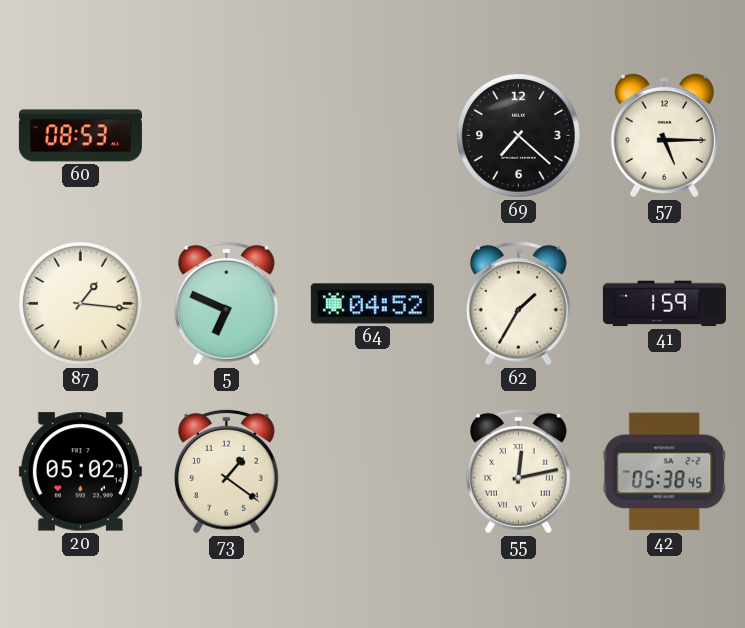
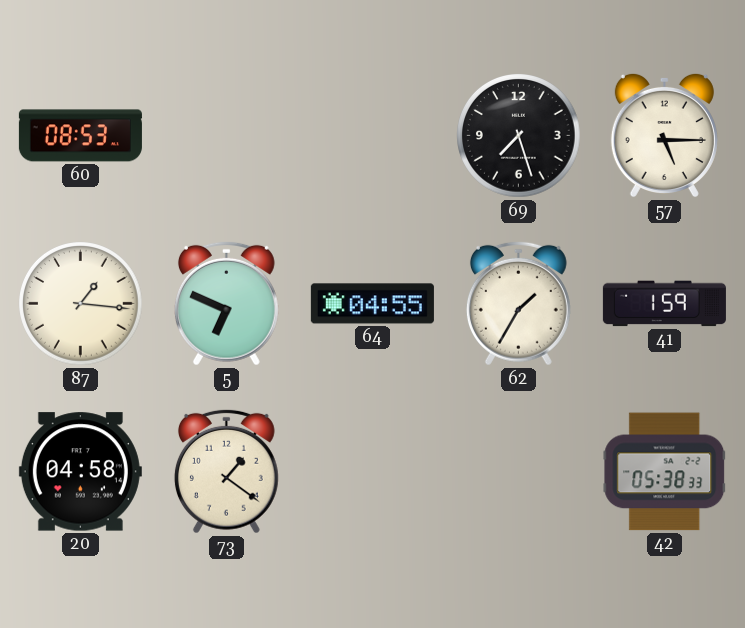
69: 7:22 -> 7:27 (519, 136)
64: 04:52 -> 04:55 (372, 304)
20: 05:02 -> 04:58 (80, 472)
55: 12:13 -> none (518, 471)
42: 05:38:45 -> 05:38:33 (665, 472)
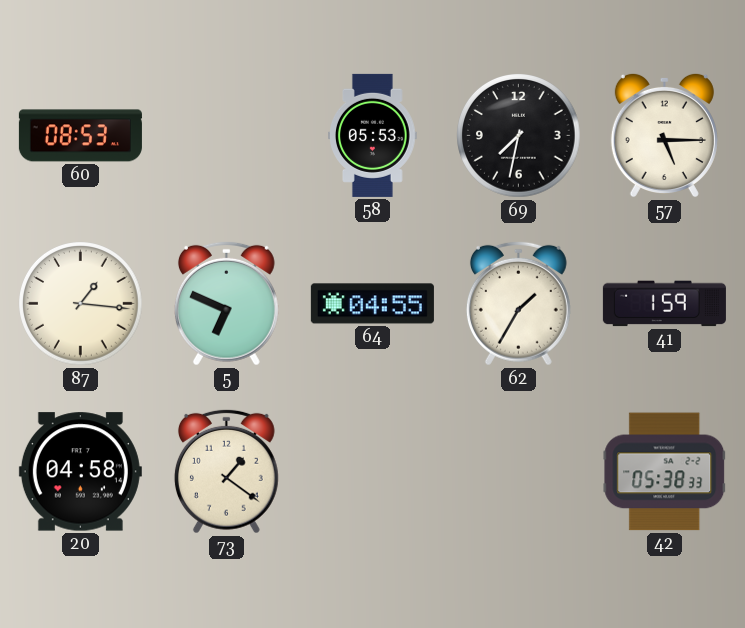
58: none -> 05:53 (373, 135)
69: 7:27 -> 7:32 (519, 136)
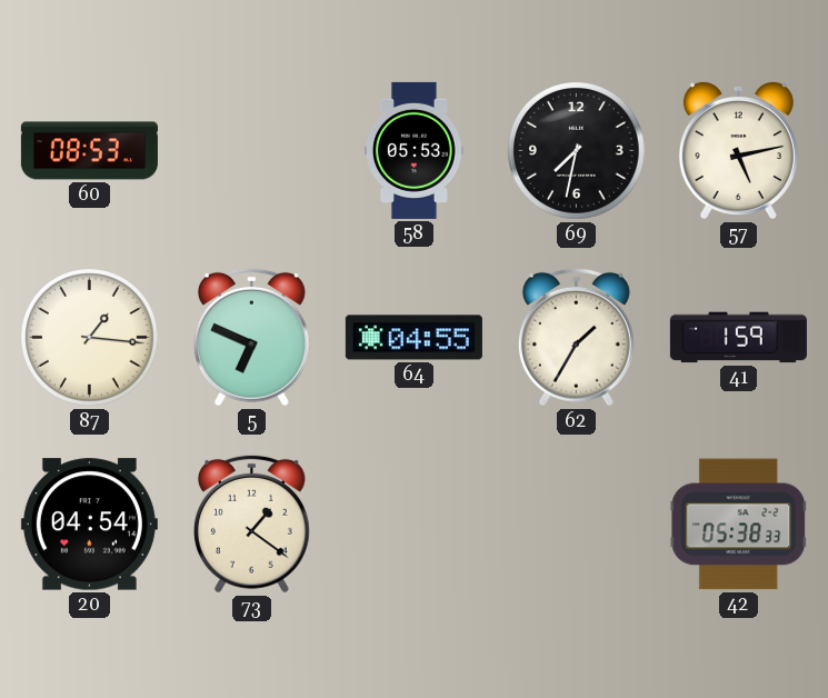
57: 5:15 -> 5:13 (738, 150)
20: 04:58 -> 04:54 (89, 525)
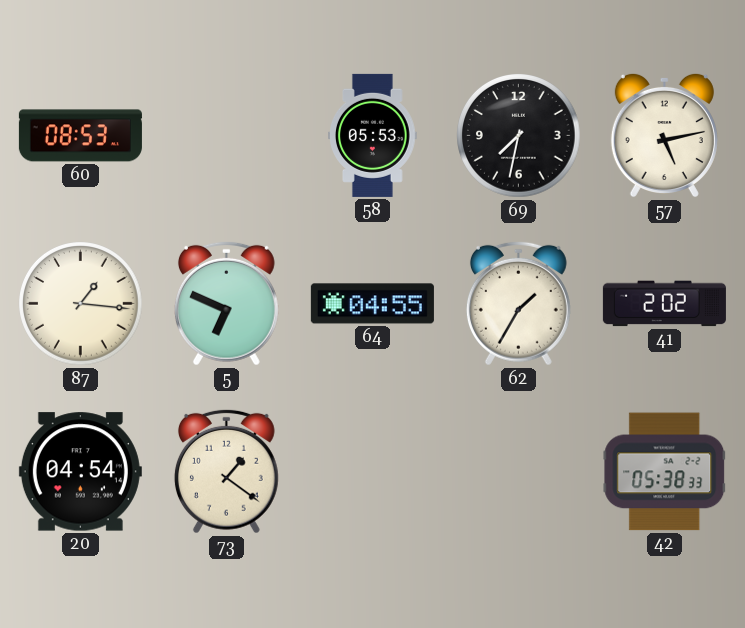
41: 1:59 -> 2:02 (664, 304)
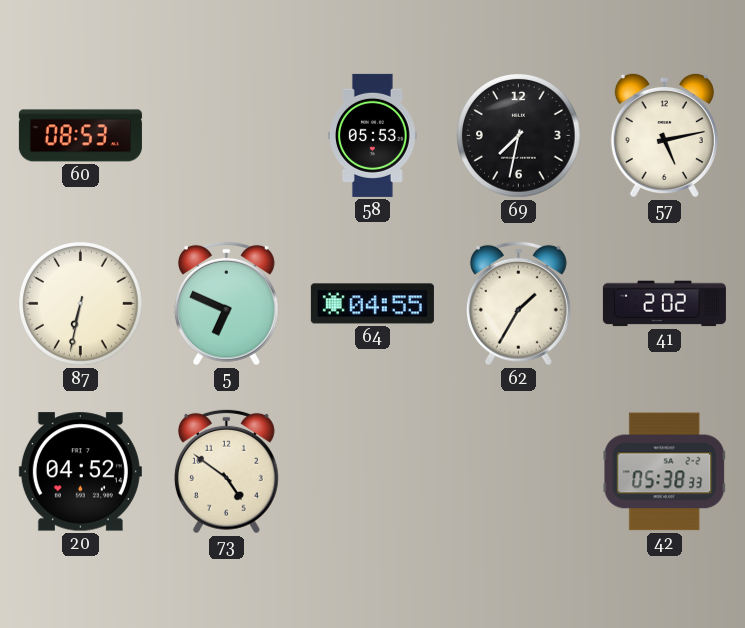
87: 1:16 -> 6:32 (81, 304)
20: 04:54 -> 04:52 (80, 472)
73: 1:21 -> 4:51 (226, 471)
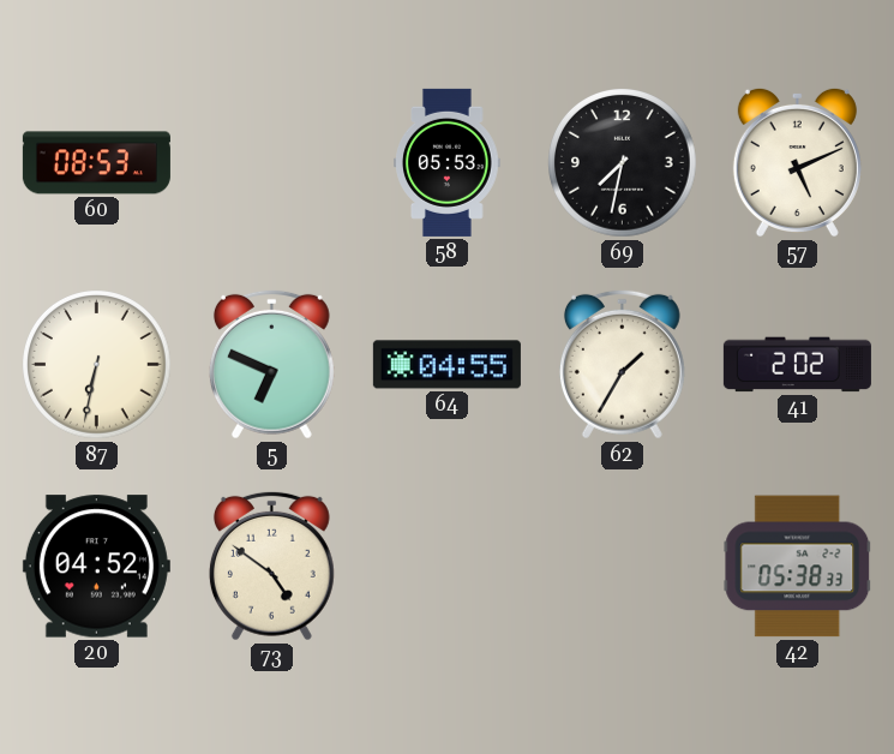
57: 5:13 -> 5:11 (797, 162)
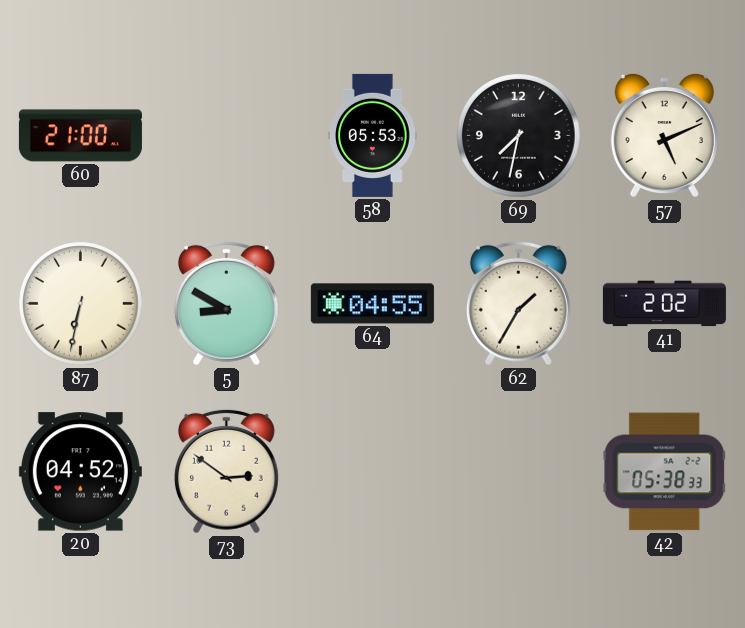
60: 08:53 -> 21:00 (80, 136)
5: 6:49 -> 8:50 (226, 303)
73: 4:51 -> 2:51 (226, 471)
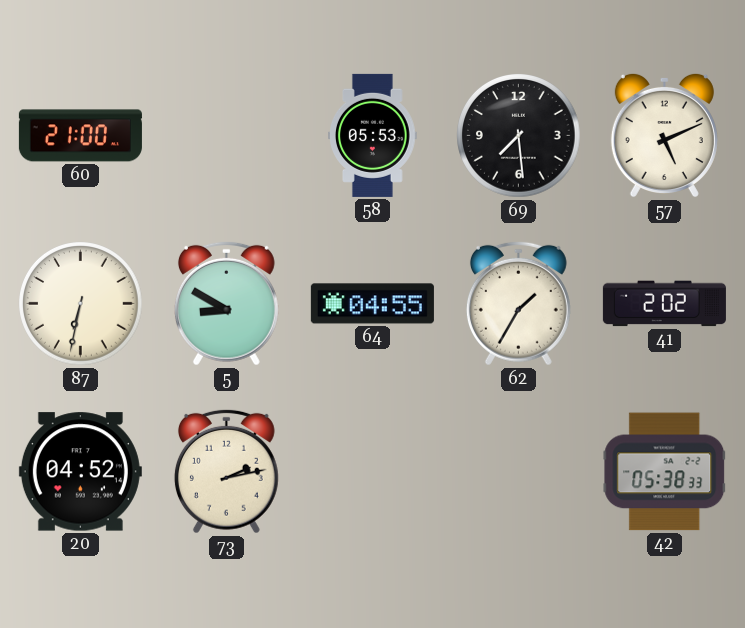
69: 7:32 -> 7:29 (519, 136)
73: 2:51 -> 2:13 (226, 471)
